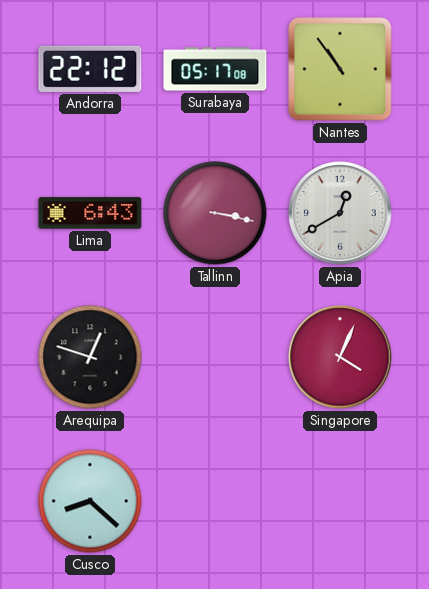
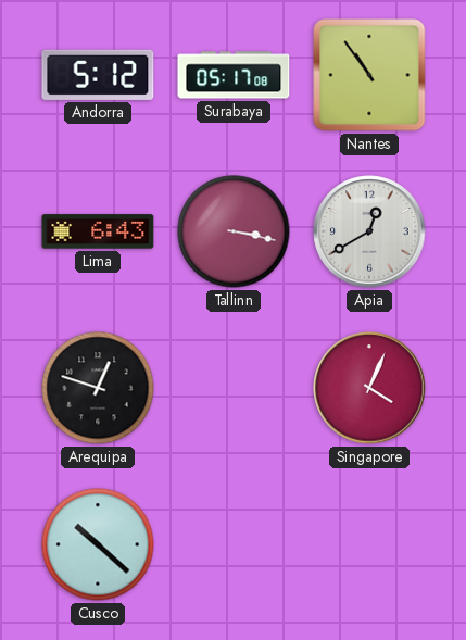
Andorra: 22:12 -> 5:12 (98, 75)
Cusco: 8:22 -> 10:22 (98, 544)
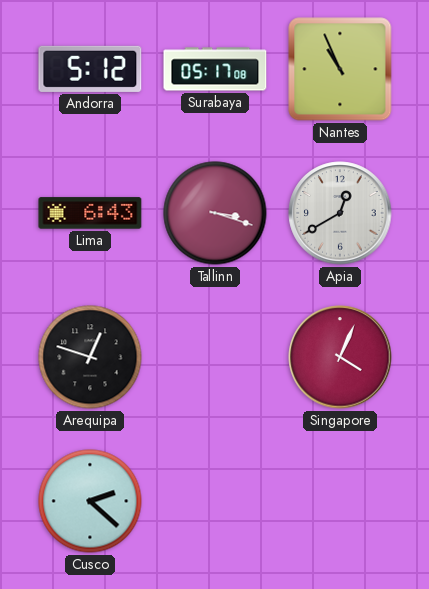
Nantes: 10:54 -> 10:56 (340, 69)
Tallinn: 3:17 -> 3:18 (215, 213)
Cusco: 10:22 -> 2:22 (90, 501)
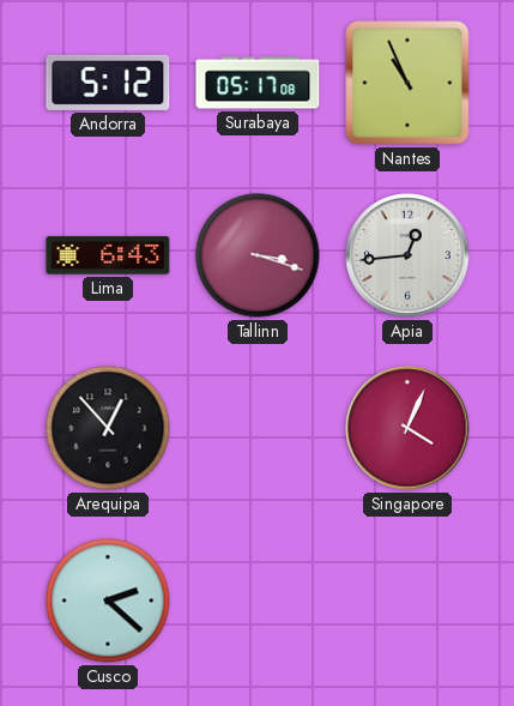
Apia: 12:40 -> 12:44 (407, 255)
Arequipa: 12:48 -> 12:53 (108, 428)
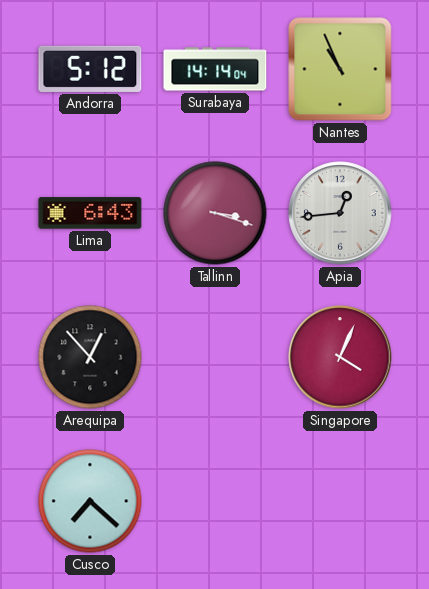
Surabaya: 05:17 -> 14:14 (215, 69)
Cusco: 2:22 -> 7:22 (90, 501)
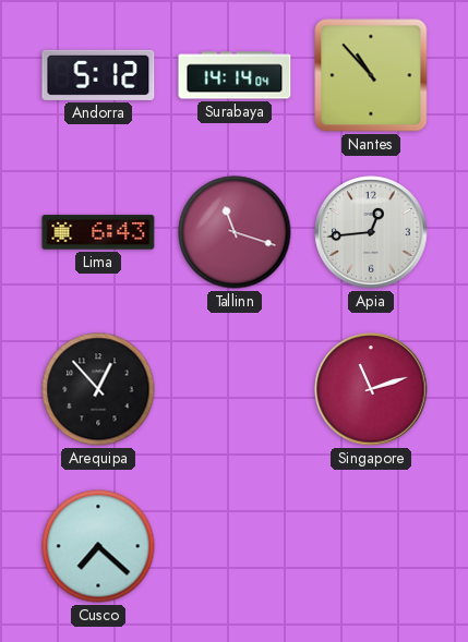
Nantes: 10:56 -> 10:53 (371, 75)
Tallinn: 3:18 -> 11:18 (235, 232)
Singapore: 4:04 -> 11:12 (371, 389)
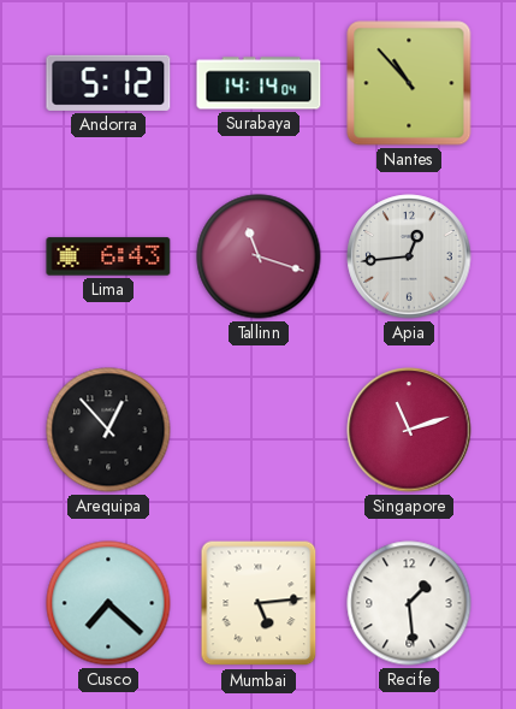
Mumbai: none -> 5:14 (259, 603)
Recife: none -> 1:29 (409, 603)
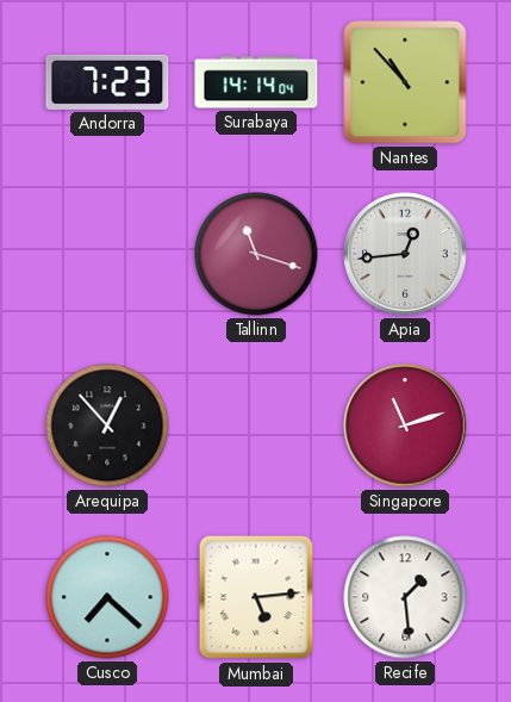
Andorra: 5:12 -> 7:23 (107, 82)
Lima: 6:43 -> none (108, 256)
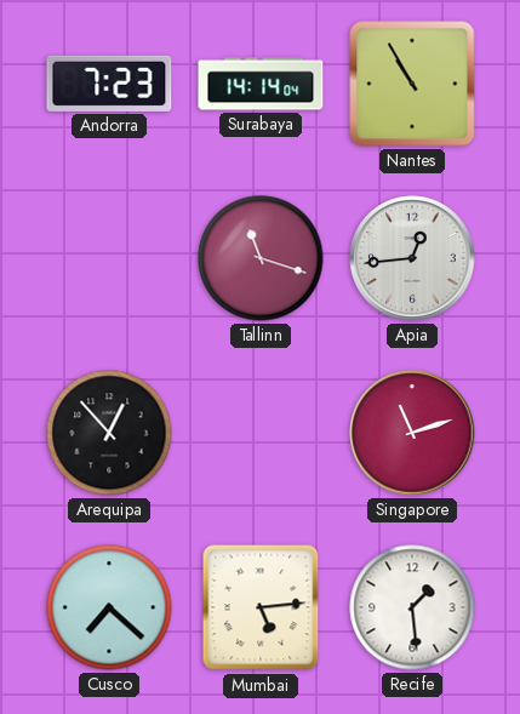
Nantes: 10:53 -> 10:55 (412, 84)
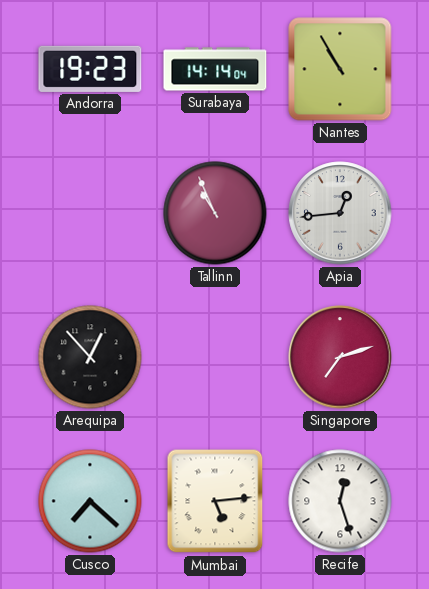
Andorra: 7:23 -> 19:23 (90, 69)
Tallinn: 11:18 -> 10:56 (215, 213)
Singapore: 11:12 -> 7:12 (340, 357)
Recife: 1:29 -> 12:27 (340, 501)
